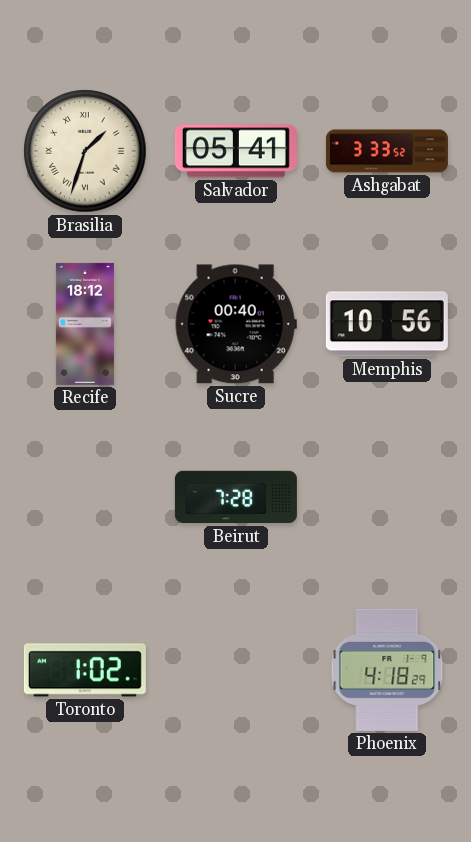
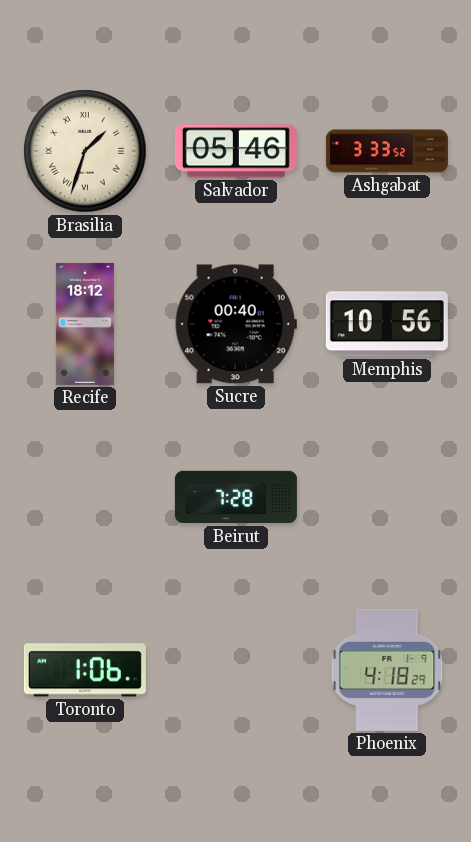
Salvador: 05:41 -> 05:46 (236, 151)
Toronto: 1:02 -> 1:06 (85, 670)
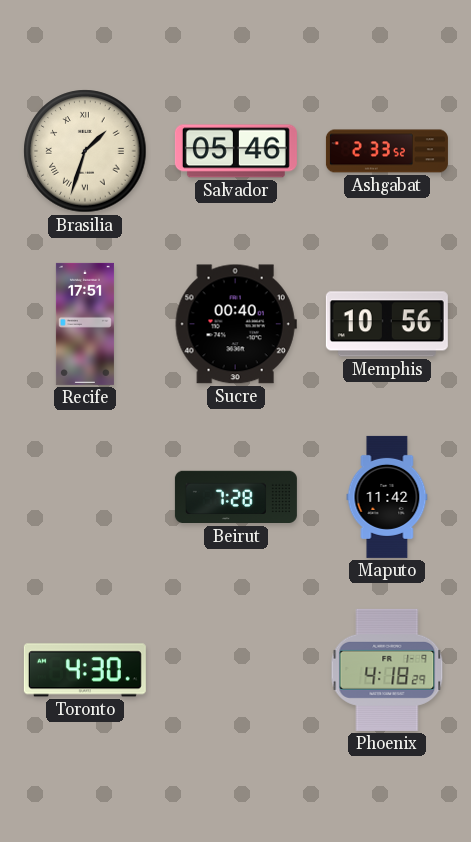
Ashgabat: 3:33 -> 2:33 (387, 151)
Recife: 18:12 -> 17:51 (85, 324)
Maputo: none -> 11:42 (387, 497)
Toronto: 1:06 -> 4:30 (85, 670)
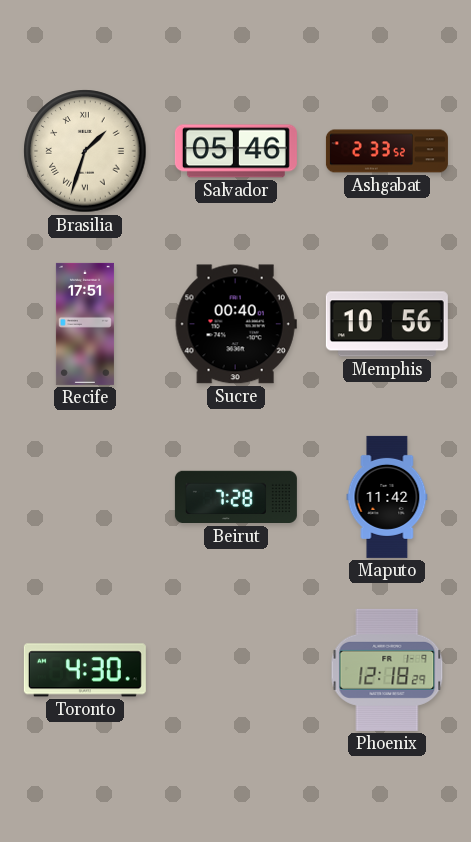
Phoenix: 4:18 -> 12:18 (387, 670)
